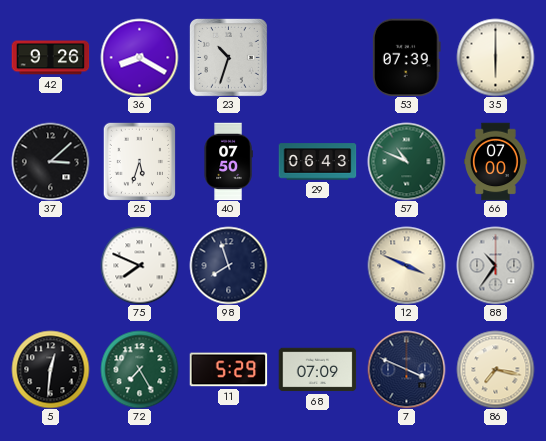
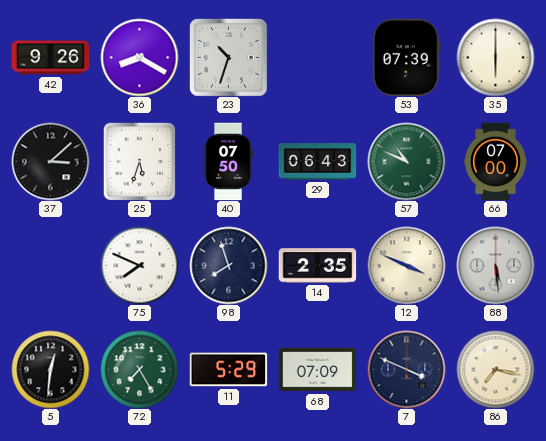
14: none -> 2:35 (317, 266)
88: 10:36 -> 5:29 (495, 265)
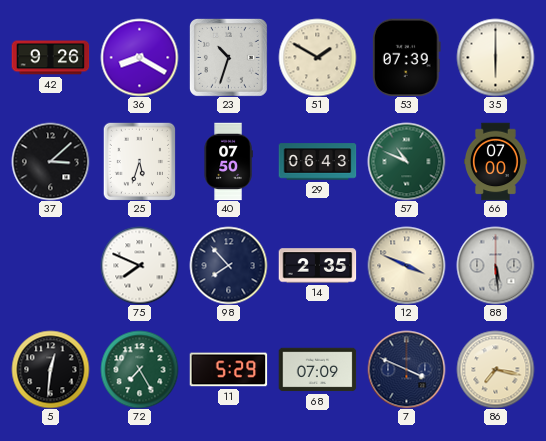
51: none -> 1:50 (317, 57)
98: 7:57 -> 7:53 (228, 265)
